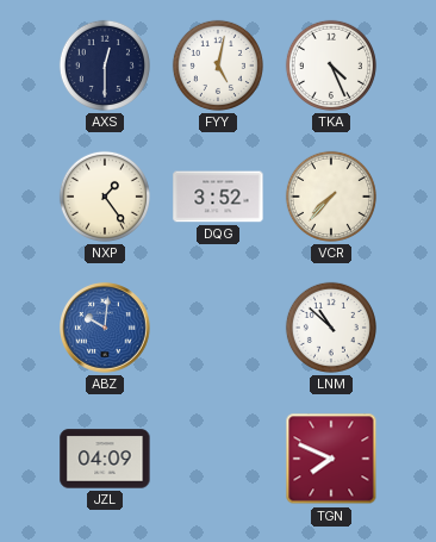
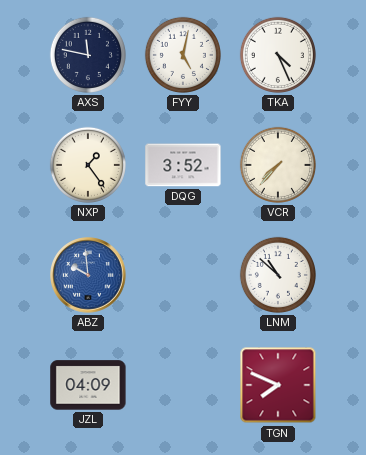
AXS: 12:30 -> 11:47 (88, 55)
ABZ: 10:01 -> 9:59 (88, 275)
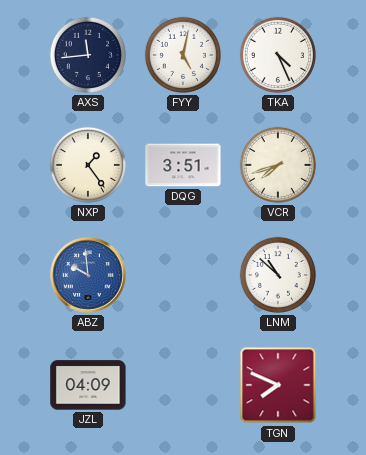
AXS: 11:47 -> 11:44 (88, 55)
DQG: 3:52 -> 3:51 (183, 165)
VCR: 7:37 -> 7:42 (278, 165)
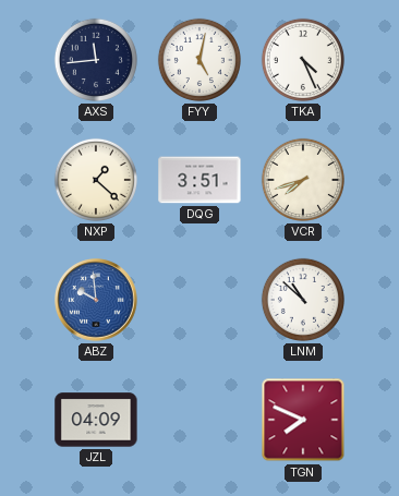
NXP: 1:24 -> 1:22 (96, 180)
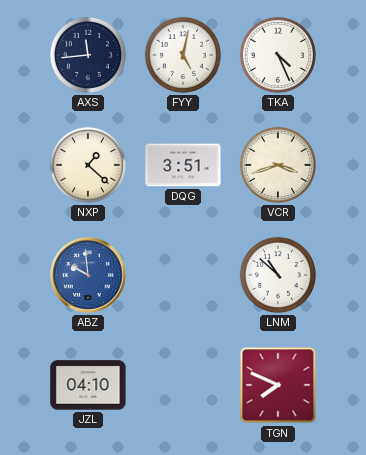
VCR: 7:42 -> 3:42 (278, 165)
JZL: 04:09 -> 04:10 (88, 385)
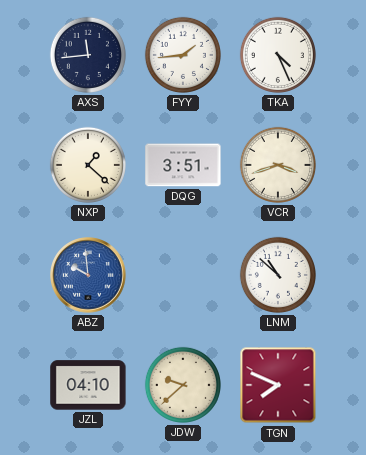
FYY: 5:02 -> 1:44 (183, 55)
JDW: none -> 9:38 (183, 385)
